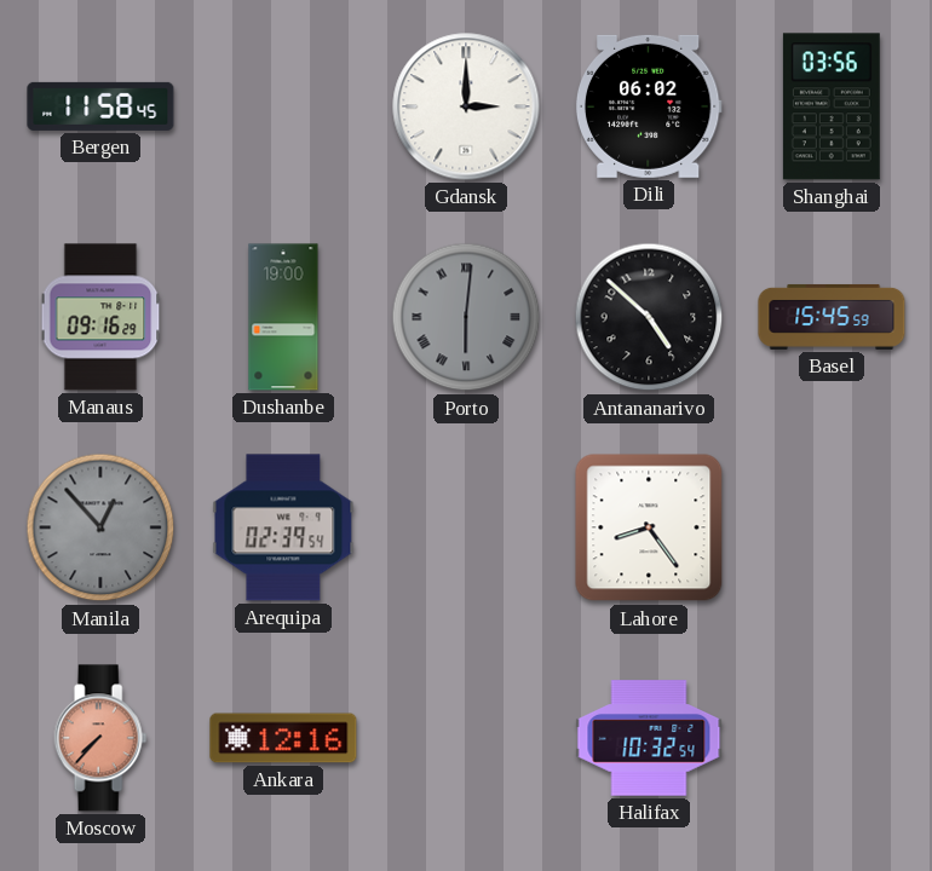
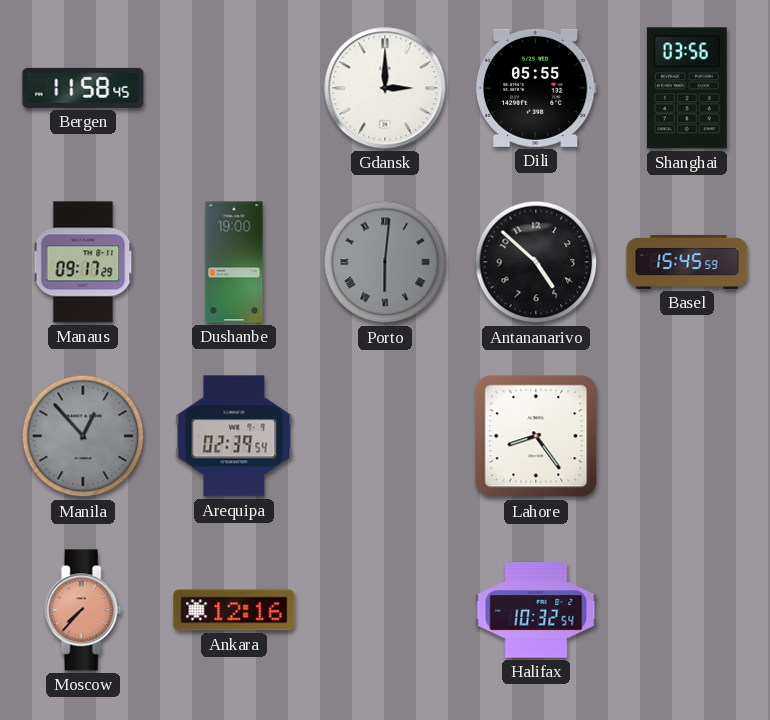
Dili: 06:02 -> 05:55 (536, 88)
Manaus: 09:16 -> 09:17 (83, 262)
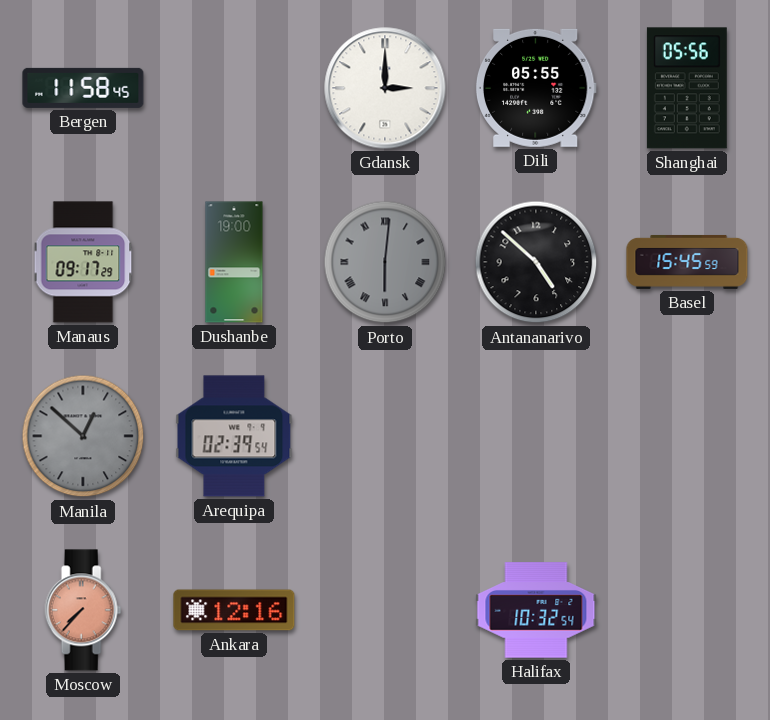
Shanghai: 03:56 -> 05:56 (687, 88)
Manila: 12:53 -> 12:52 (83, 436)
Lahore: 8:24 -> none (536, 436)
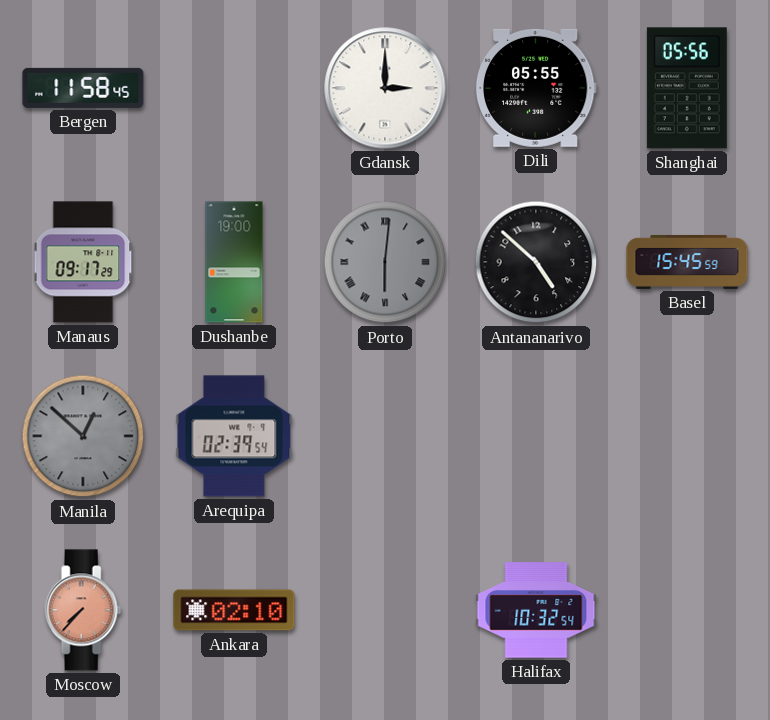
Ankara: 12:16 -> 02:10 (234, 610)
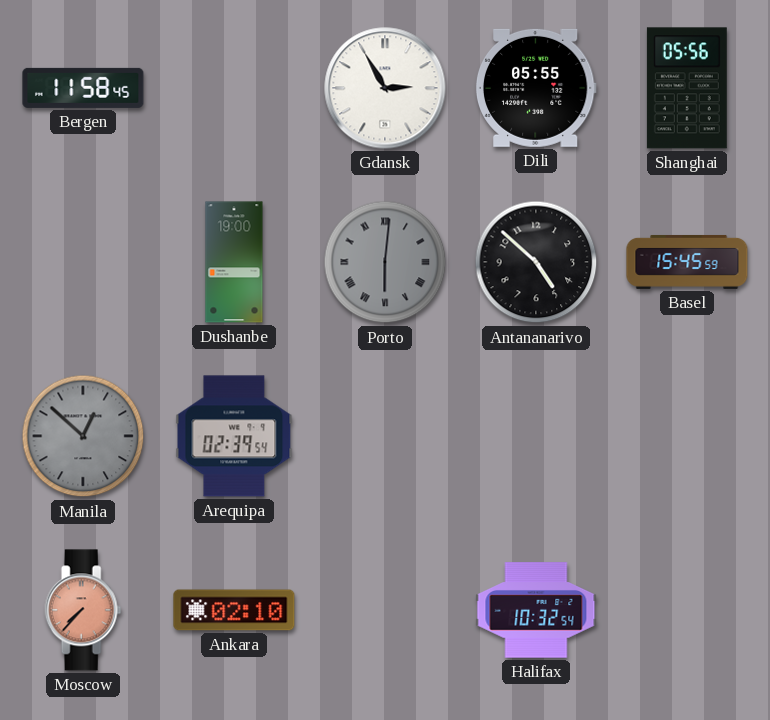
Gdansk: 3:00 -> 2:55 (385, 88)
Manaus: 09:17 -> none (83, 262)
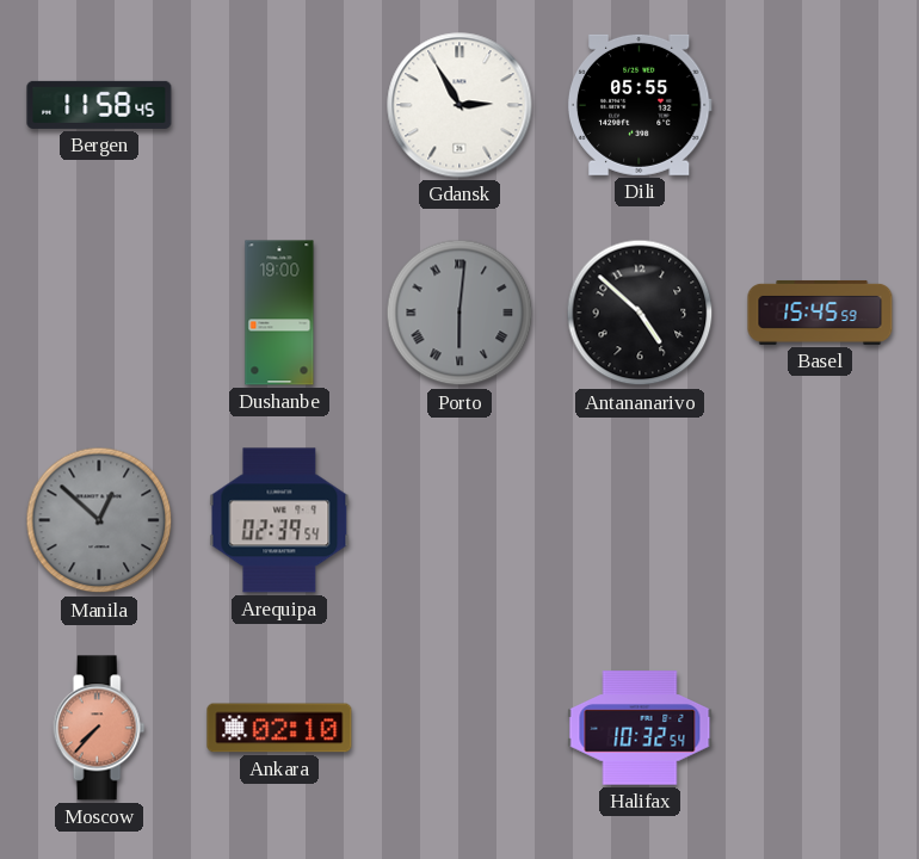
Shanghai: 05:56 -> none (687, 88)
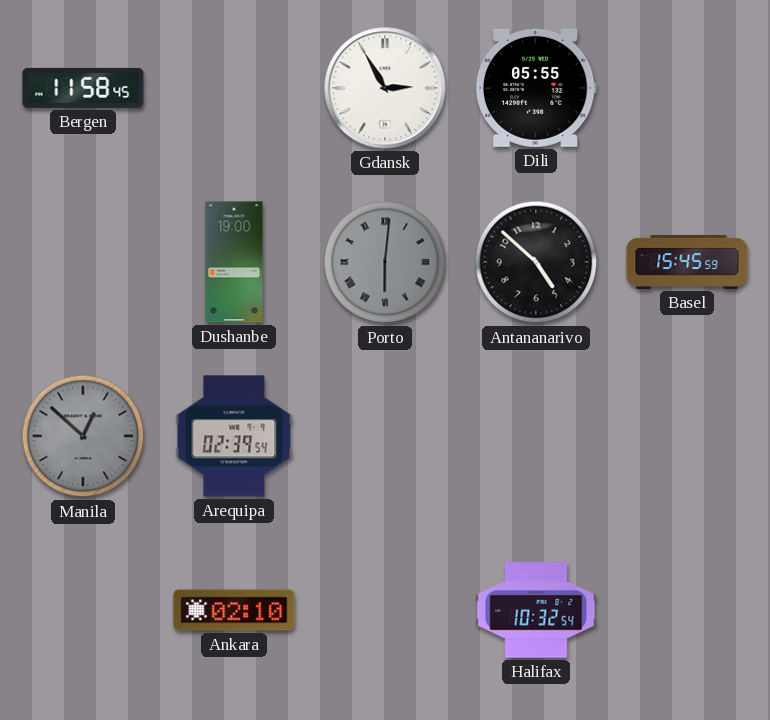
Moscow: 7:37 -> none (99, 728)
